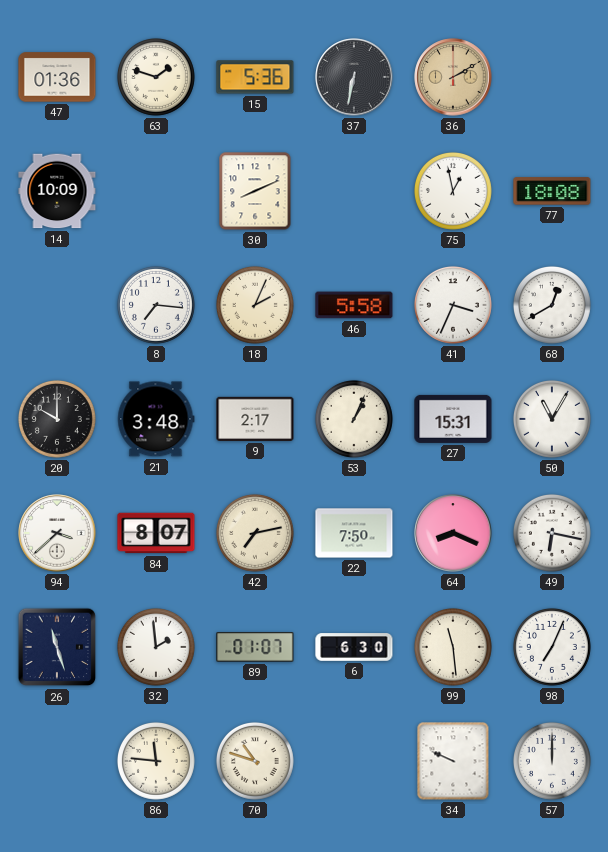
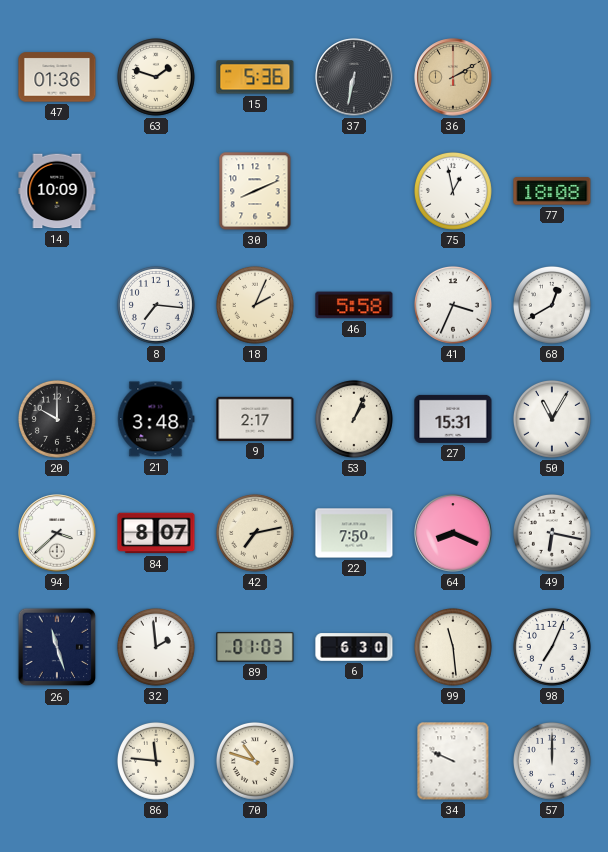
89: 01:07 -> 01:03 (255, 647)
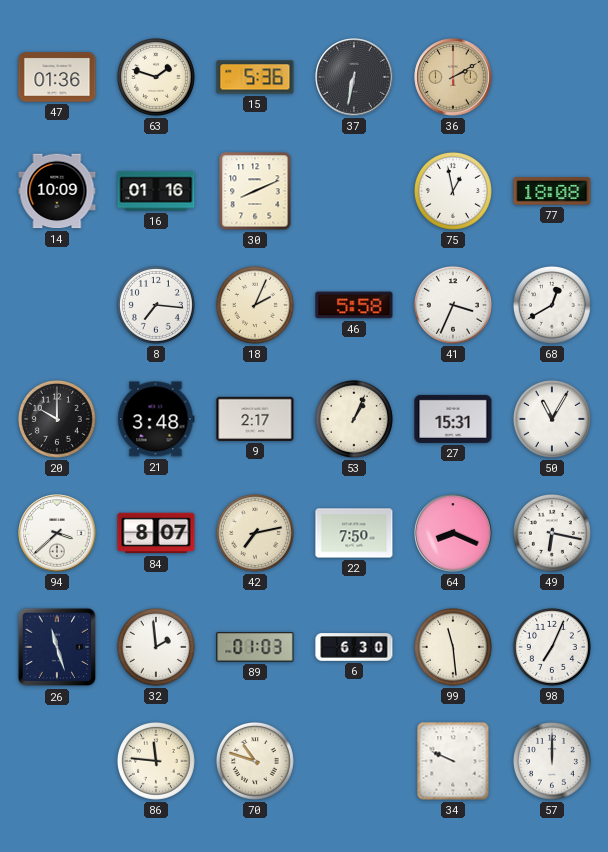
16: none -> 01:16 (156, 191)
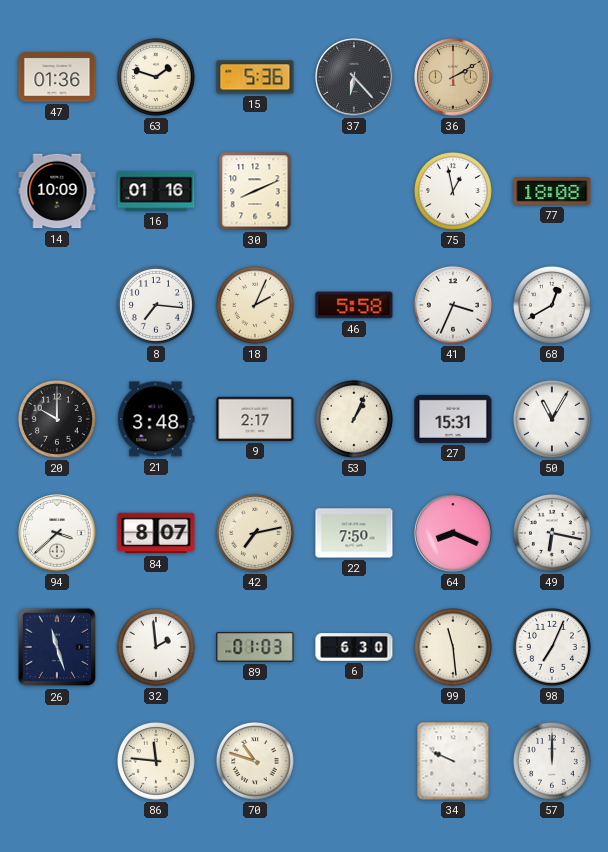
37: 6:32 -> 6:23 (354, 77)
